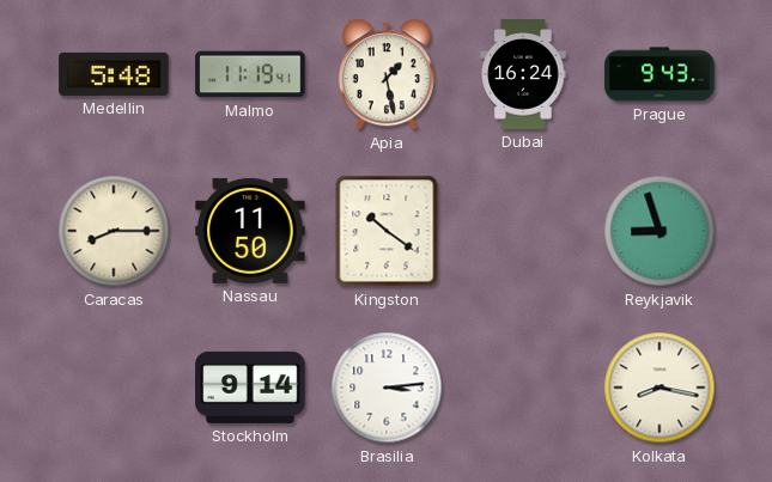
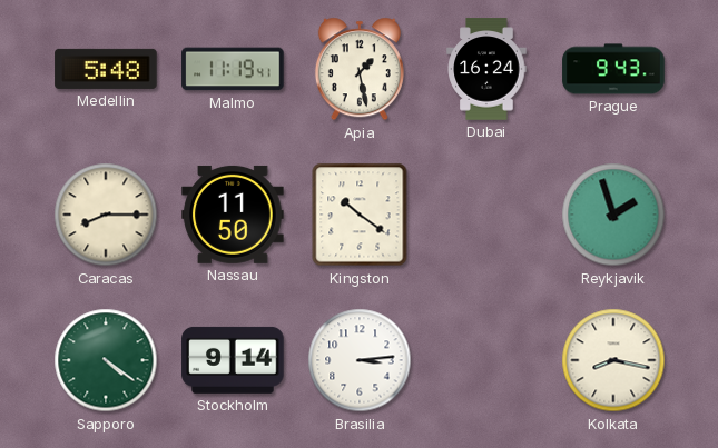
Reykjavik: 8:57 -> 1:57 (613, 215)
Sapporo: none -> 4:21 (106, 360)
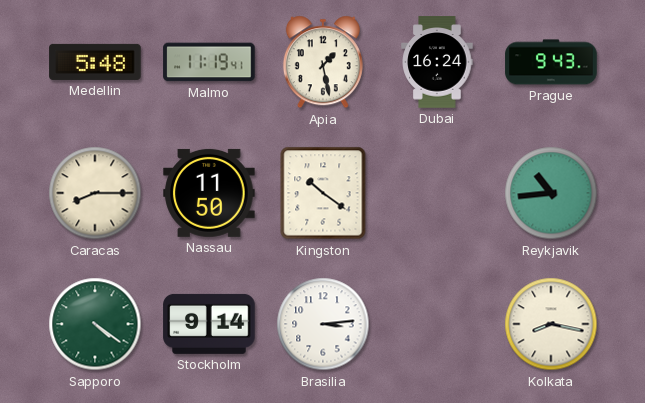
Reykjavik: 1:57 -> 10:44 (551, 193)
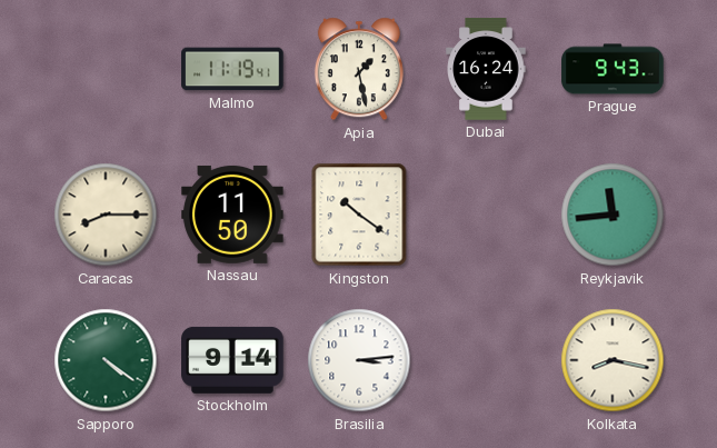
Medellin: 5:48 -> none (95, 62)
Reykjavik: 10:44 -> 11:44 (613, 215)
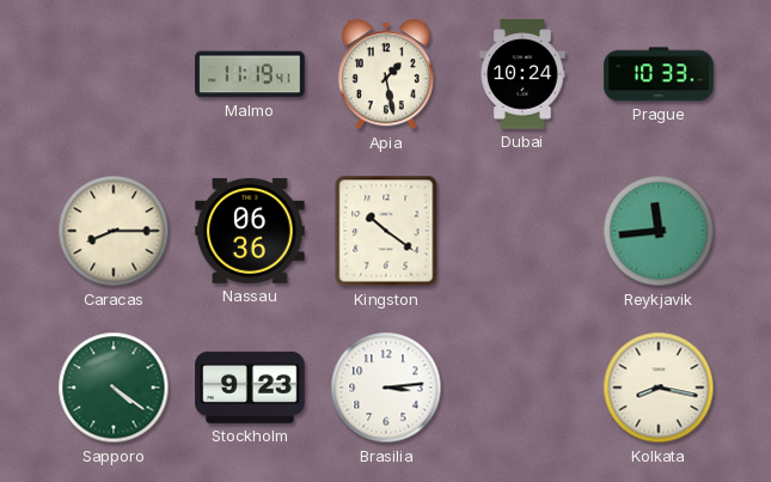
Dubai: 16:24 -> 10:24 (522, 74)
Prague: 9:43 -> 10:33 (659, 74)
Nassau: 11:50 -> 06:36 (250, 231)
Stockholm: 9:14 -> 9:23 (250, 388)
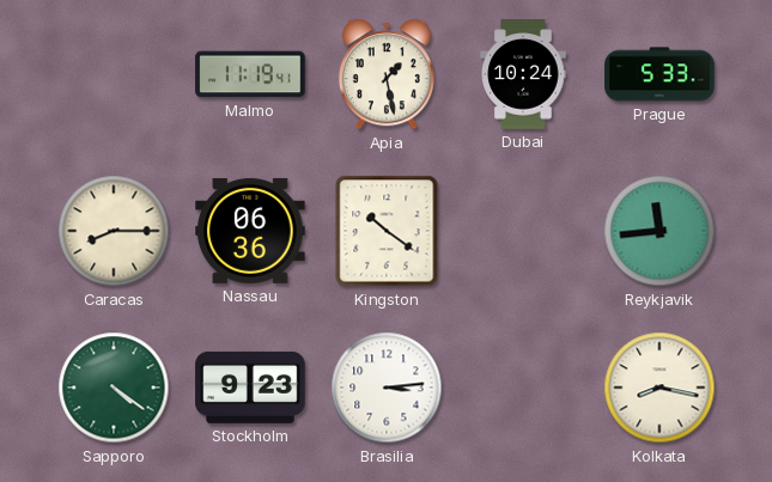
Prague: 10:33 -> 5:33 (659, 74)
